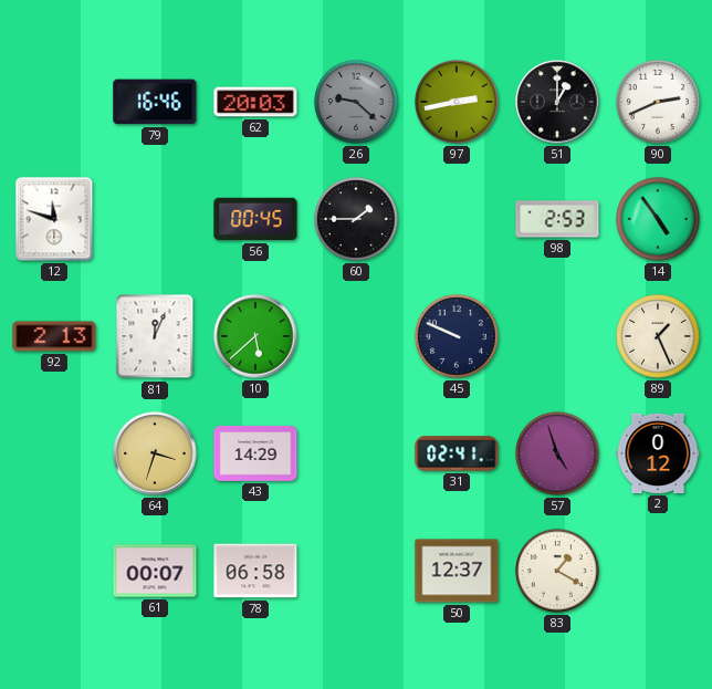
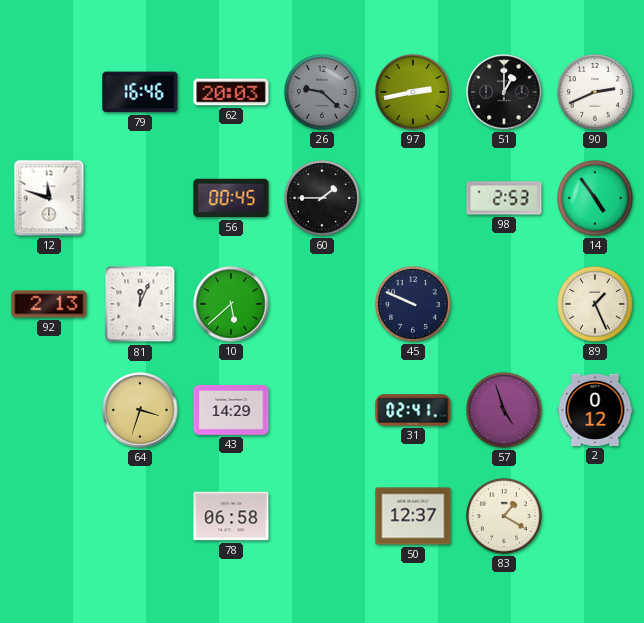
61: 00:07 -> none (155, 571)
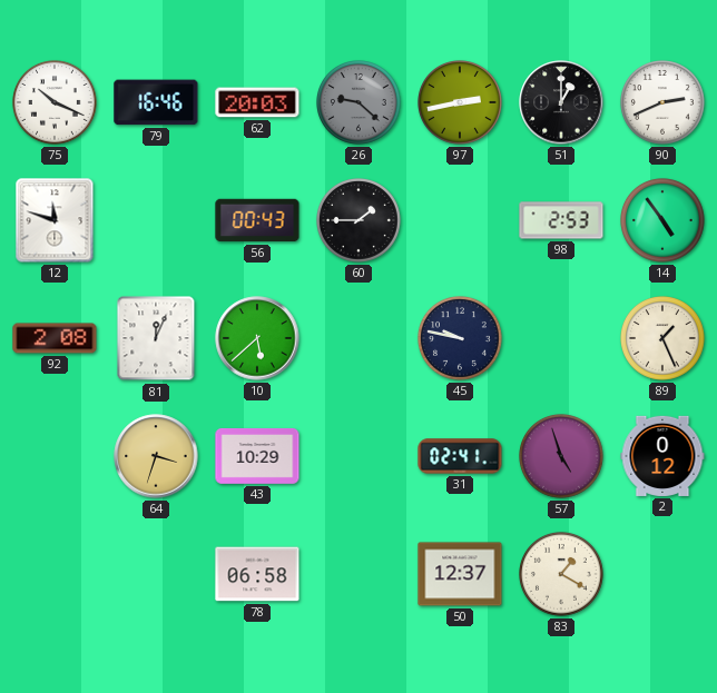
75: none -> 10:19 (56, 103)
56: 00:45 -> 00:43 (257, 220)
92: 2:13 -> 2:08 (55, 338)
45: 9:49 -> 9:47 (461, 339)
43: 14:29 -> 10:29 (257, 456)
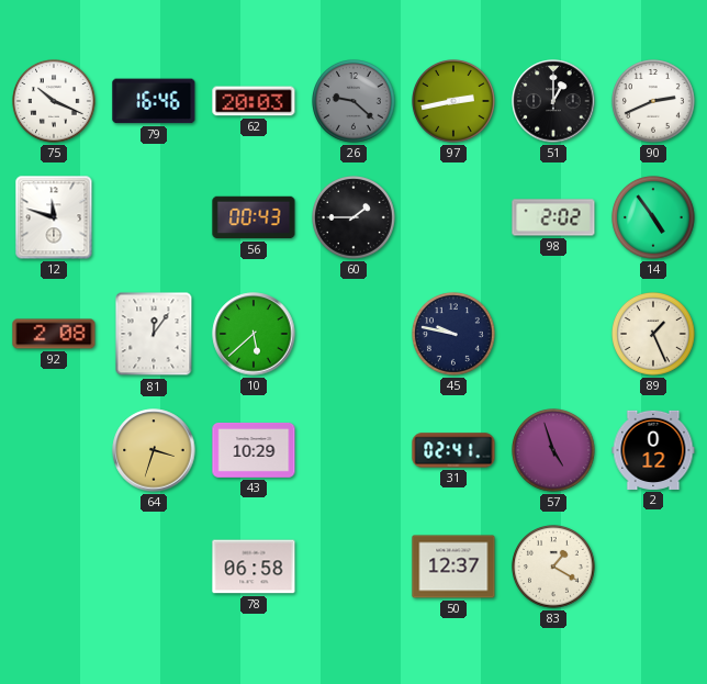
98: 2:53 -> 2:02 (553, 217)
81: 12:04 -> 12:06 (154, 334)
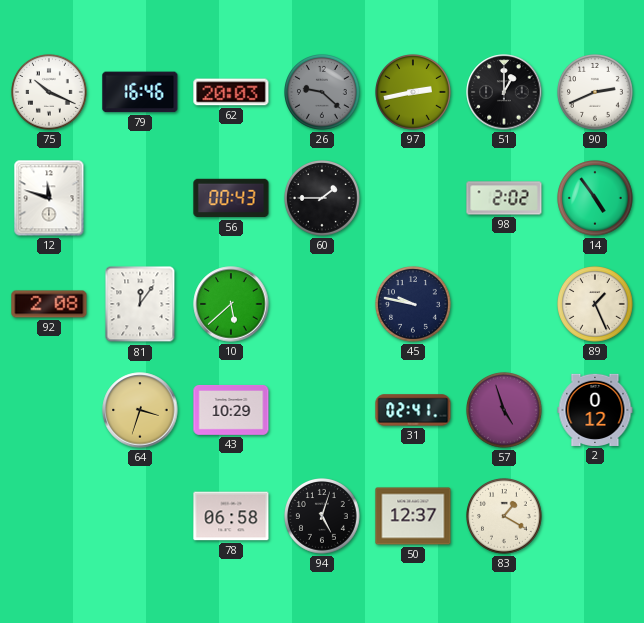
94: none -> 5:03 (323, 517)
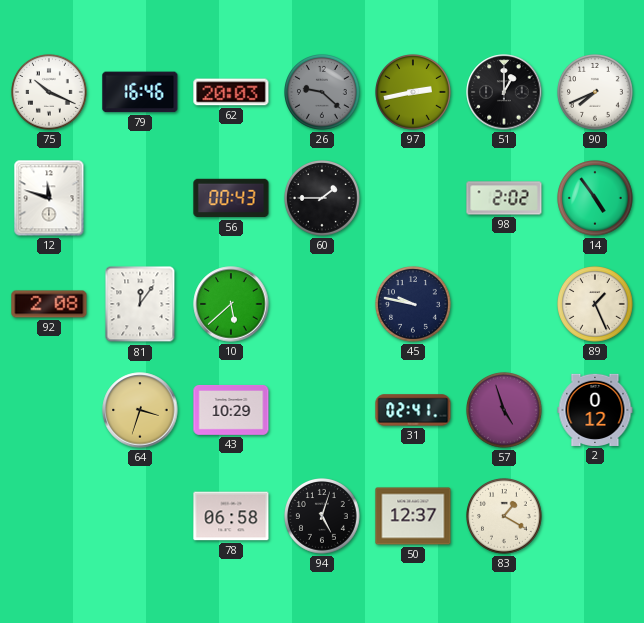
90: 2:41 -> 7:41 (596, 93)
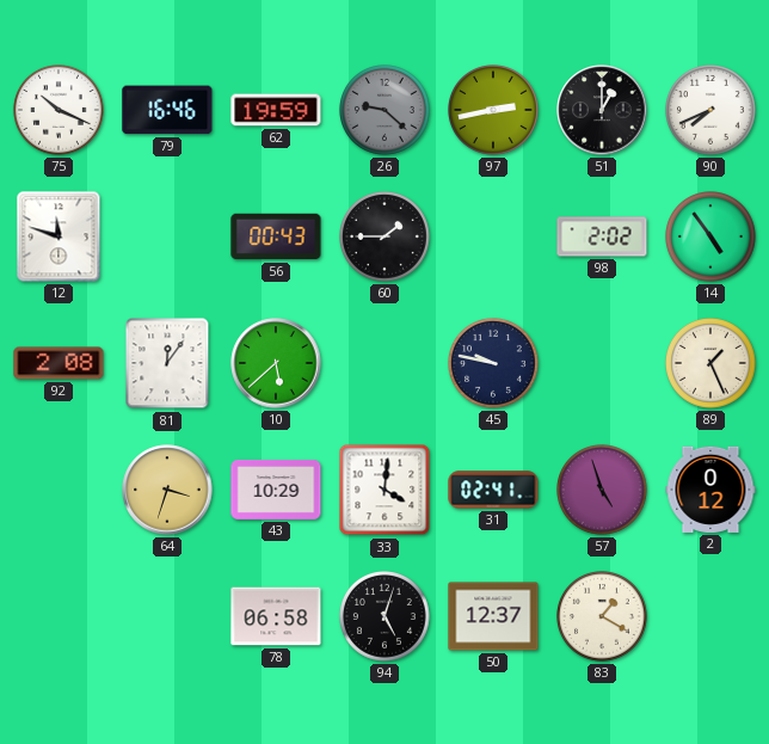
62: 20:03 -> 19:59 (276, 110)
33: none -> 4:01 (384, 490)
